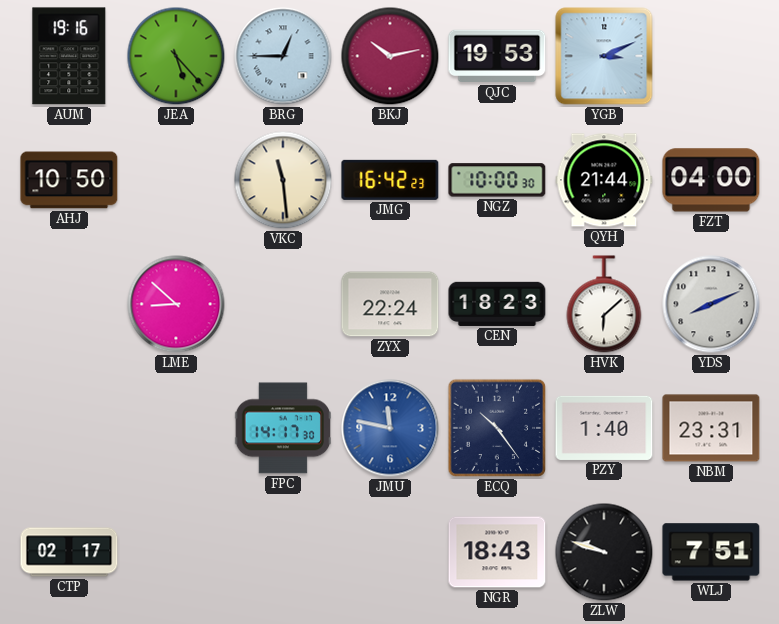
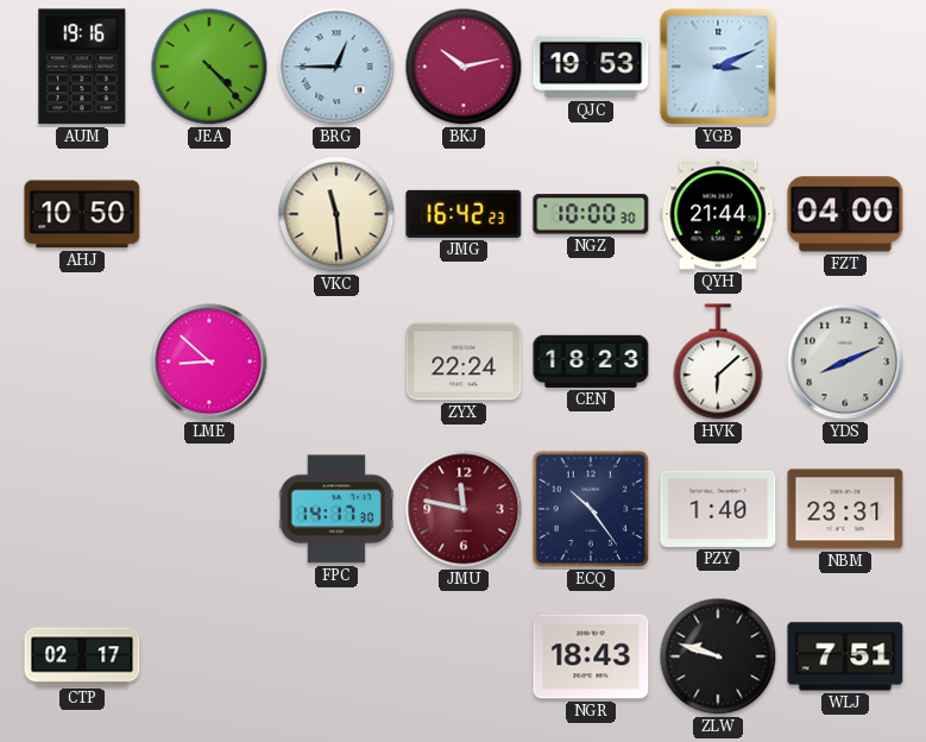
JEA: 5:23 -> 4:23 (209, 67)
JMU dial: blue -> burgundy (464, 509)
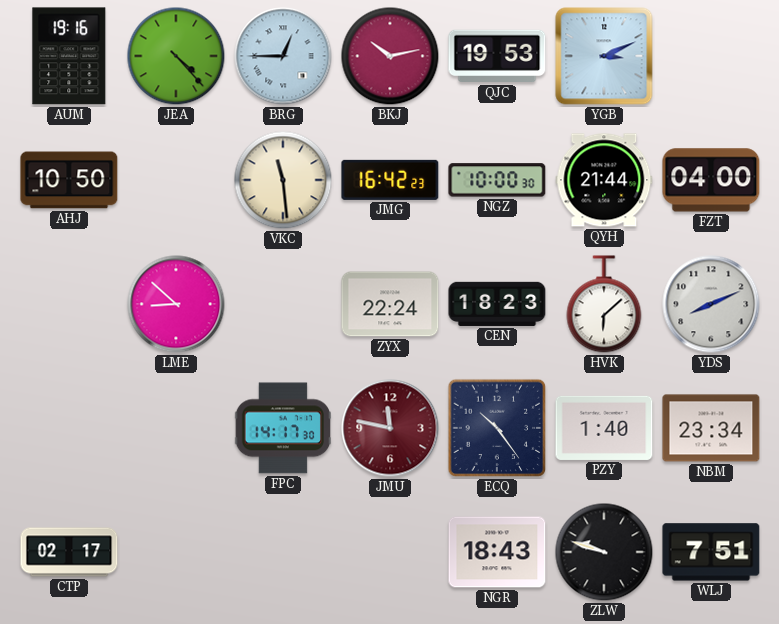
NBM: 23:31 -> 23:34 (711, 428)
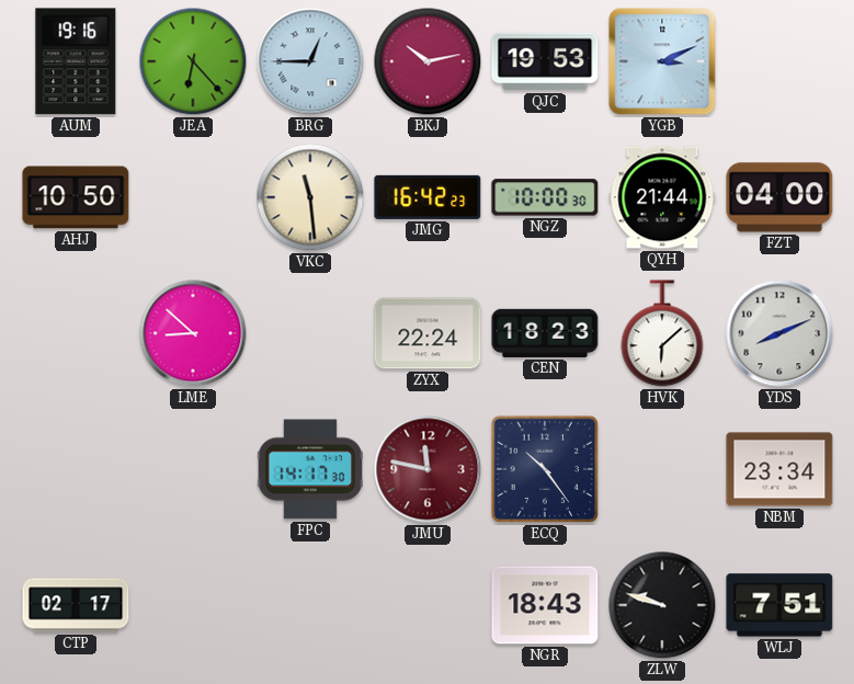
JEA: 4:23 -> 6:23 (193, 61)
PZY: 1:40 -> none (604, 428)
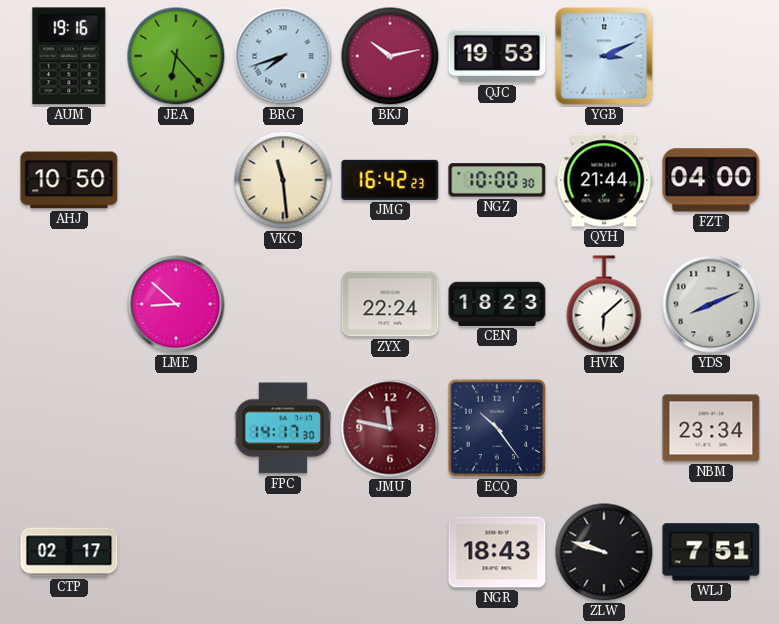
BRG: 12:45 -> 7:42 (283, 56)
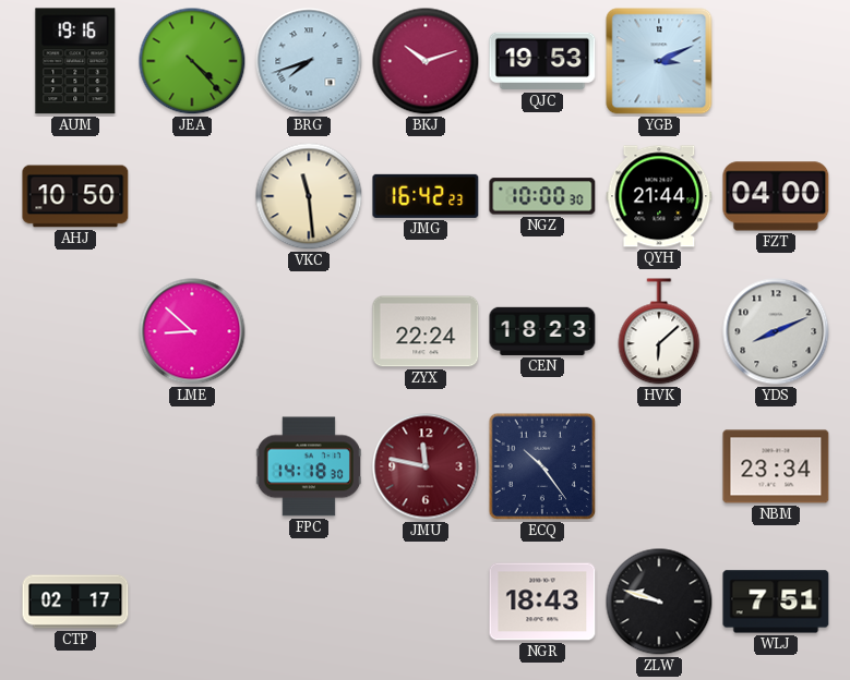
JEA: 6:23 -> 4:23 (192, 61)
BKJ: 10:13 -> 10:12 (426, 61)
FPC: 14:17 -> 14:18 (308, 466)
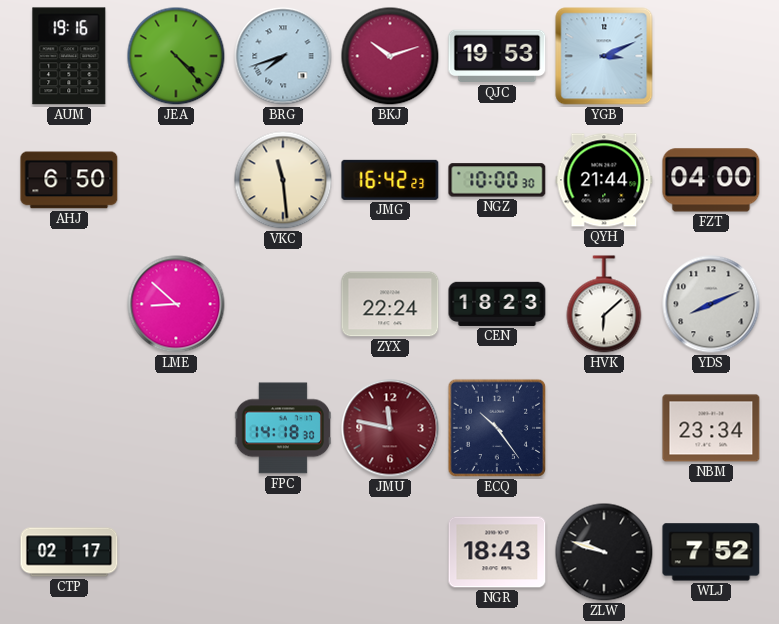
AHJ: 10:50 -> 6:50 (69, 180)
WLJ: 7:51 -> 7:52 (711, 552)
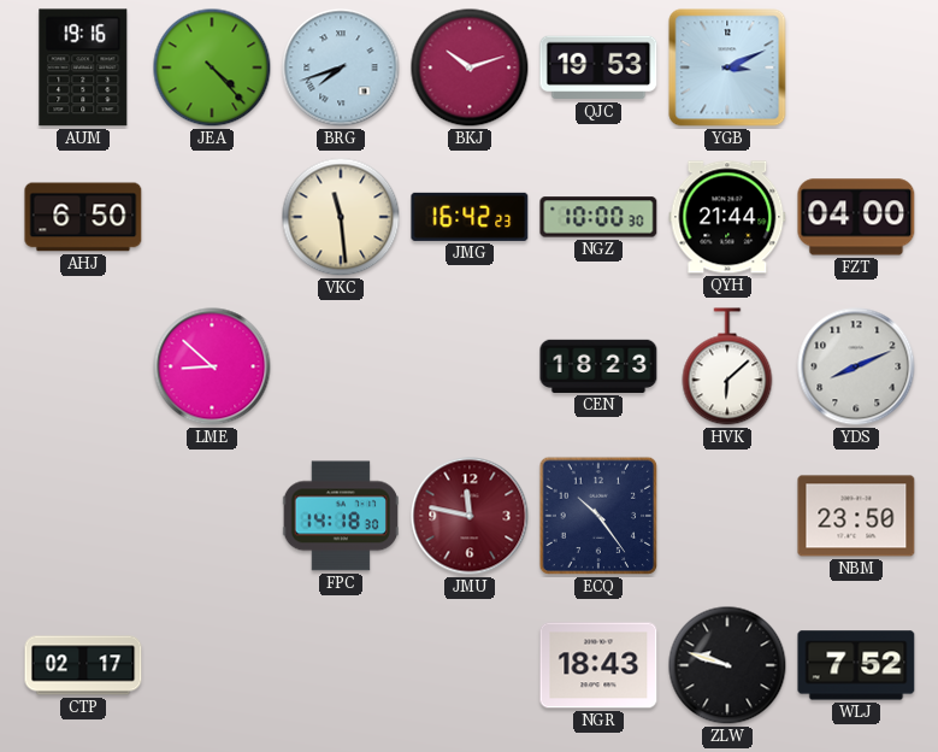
ZYX: 22:24 -> none (390, 304)
NBM: 23:34 -> 23:50 (856, 516)
